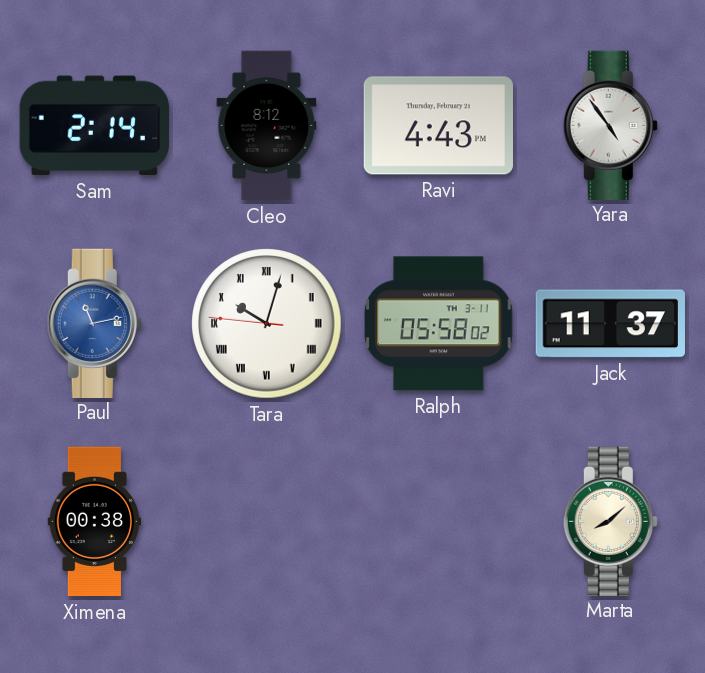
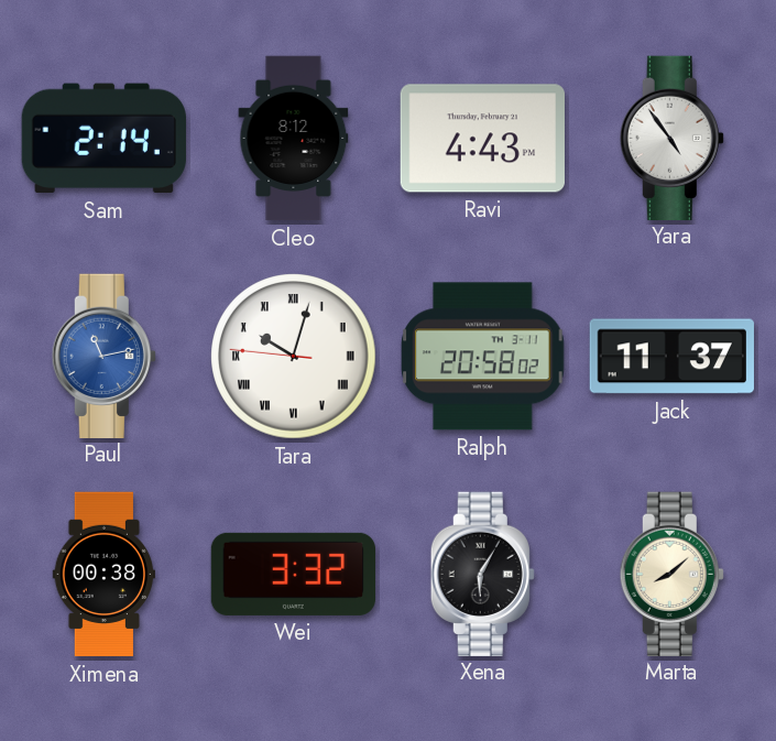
Ralph: 05:58 -> 20:58 (483, 357)
Wei: none -> 3:32 (293, 574)
Xena: none -> 6:05 (482, 574)
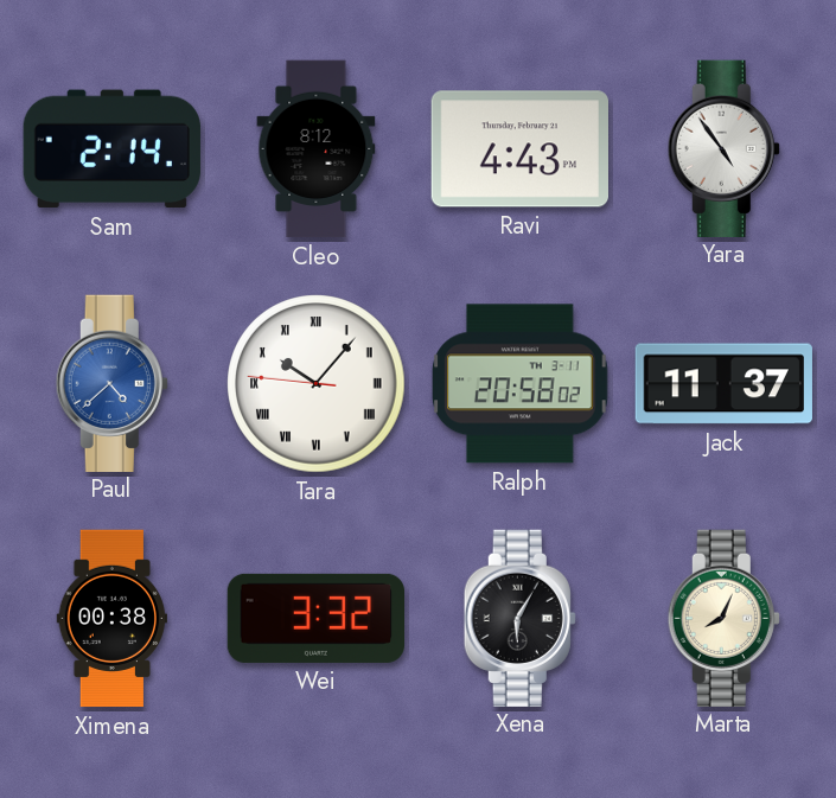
Paul: 11:13 -> 4:38 (111, 383)
Tara: 10:02 -> 10:06 (317, 384)
Marta: 8:08 -> 8:04 (723, 618)
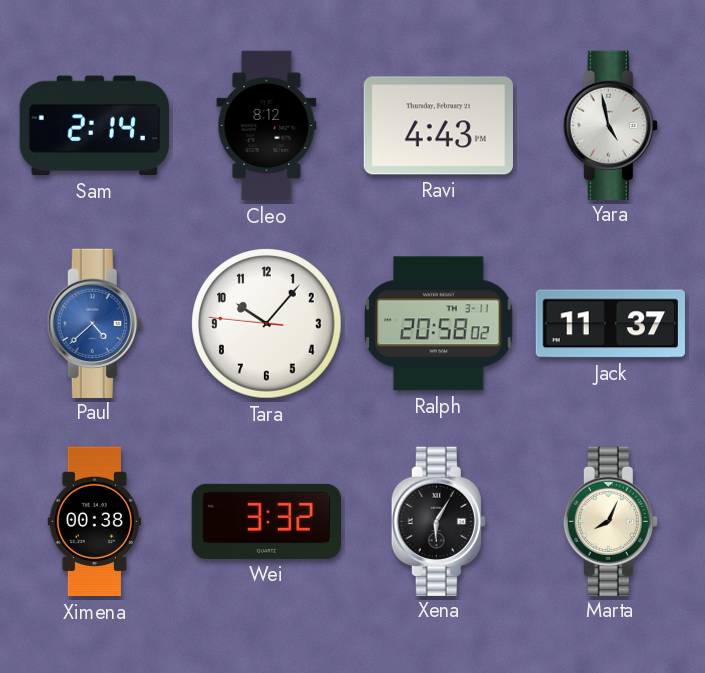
Yara: 4:54 -> 4:58 (610, 125)
Tara numerals: Roman -> Arabic (267, 324)
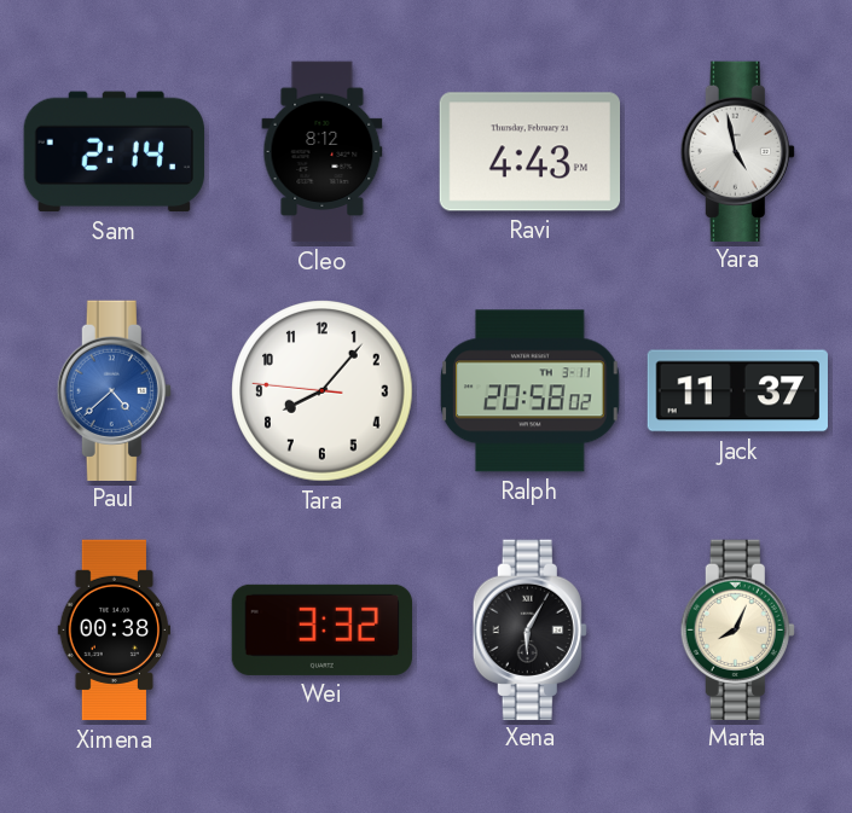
Tara: 10:06 -> 8:06 (323, 391)
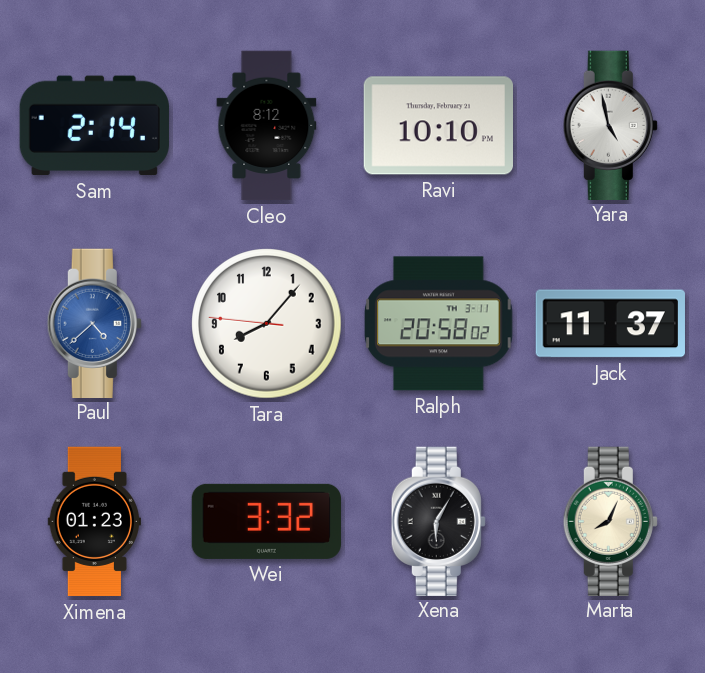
Ravi: 4:43 -> 10:10 (438, 126)
Ximena: 00:38 -> 01:23 (94, 522)
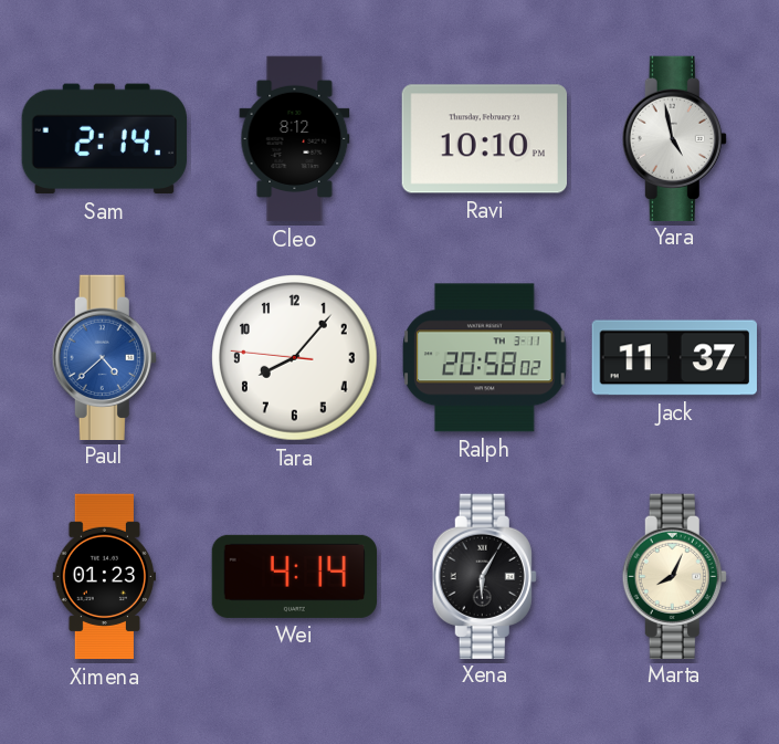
Wei: 3:32 -> 4:14 (294, 576)
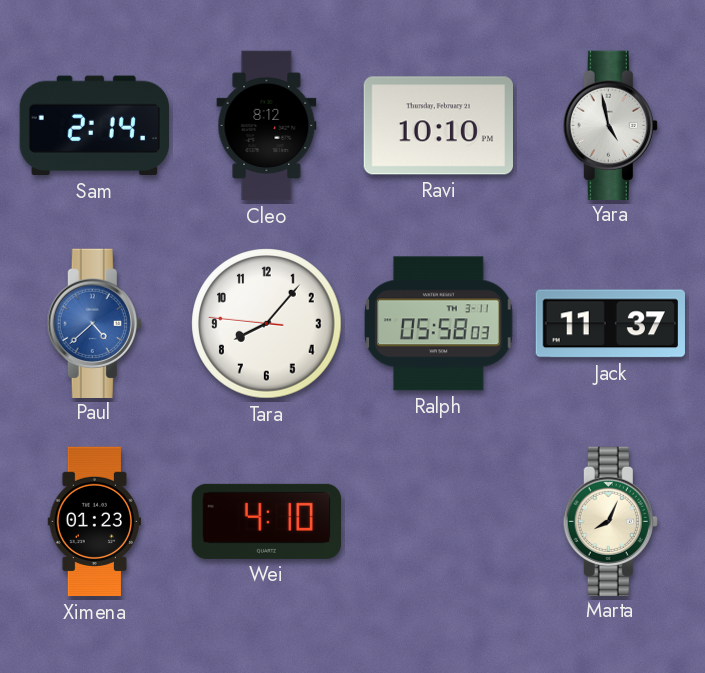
Ralph: 20:58 -> 05:58 (439, 324)
Wei: 4:14 -> 4:10 (266, 521)
Xena: 6:05 -> none (484, 576)
